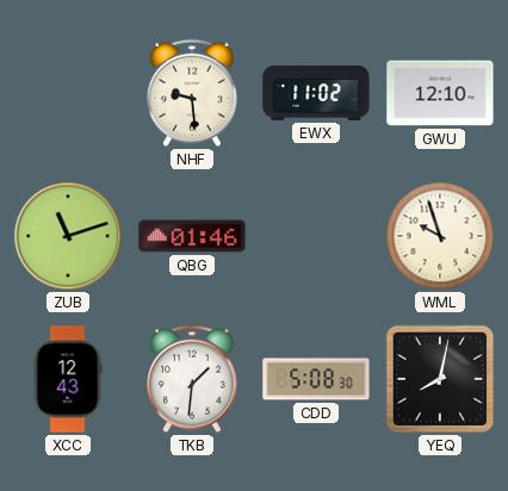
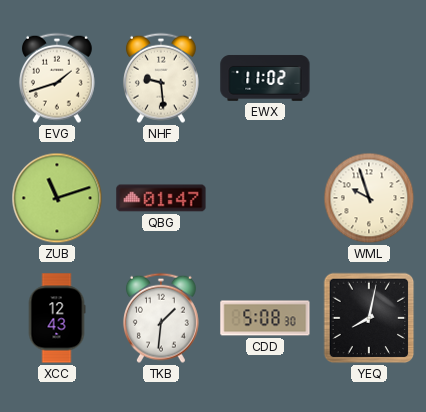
EVG: none -> 1:42 (57, 78)
GWU: 12:10 -> none (440, 93)
QBG: 01:46 -> 01:47 (161, 198)
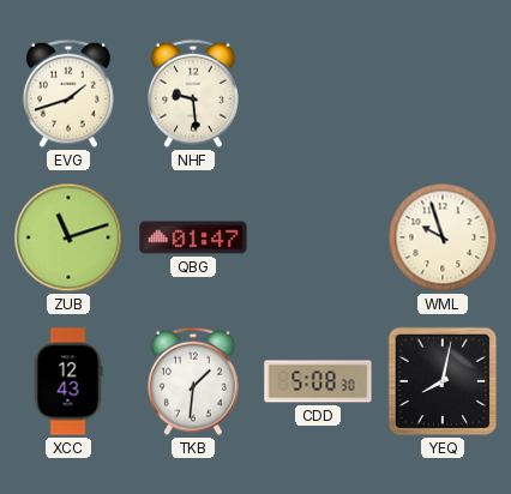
EWX: 11:02 -> none (265, 78)
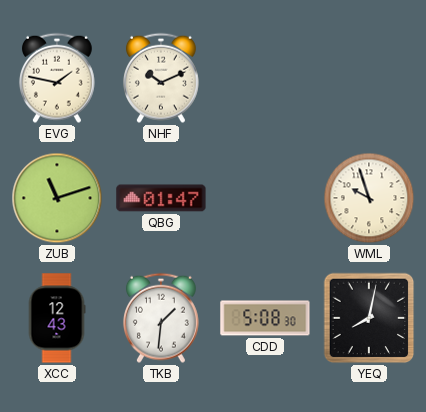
EVG: 1:42 -> 1:47 (57, 78)
NHF: 9:29 -> 10:11 (161, 78)
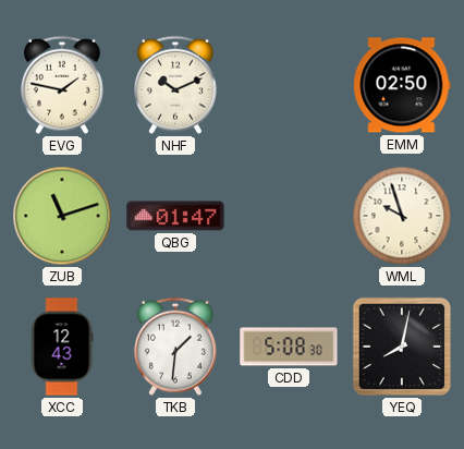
EMM: none -> 02:50 (402, 85)
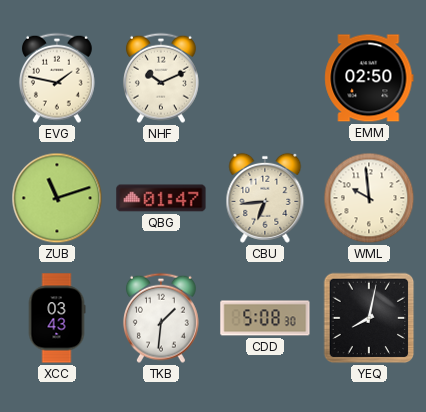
CBU: none -> 6:44 (265, 198)
WML: 9:57 -> 9:59 (369, 198)
XCC: 12:43 -> 03:43 (57, 318)
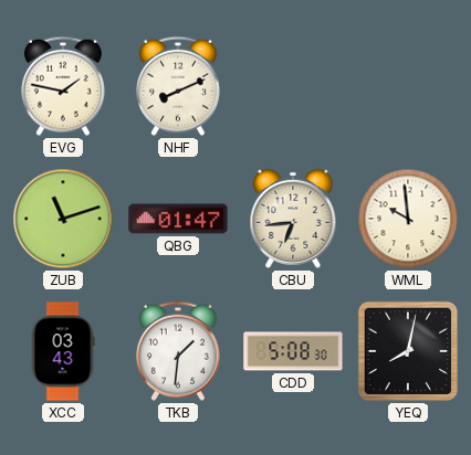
NHF: 10:11 -> 8:11 (178, 86)
EMM: 02:50 -> none (369, 78)
